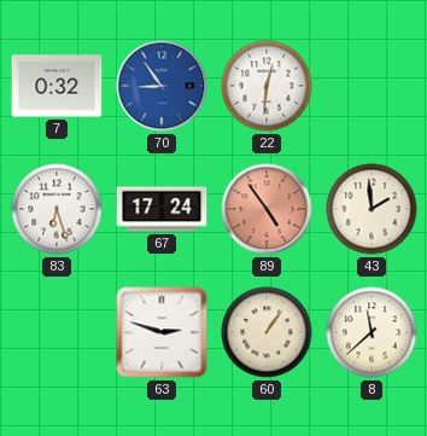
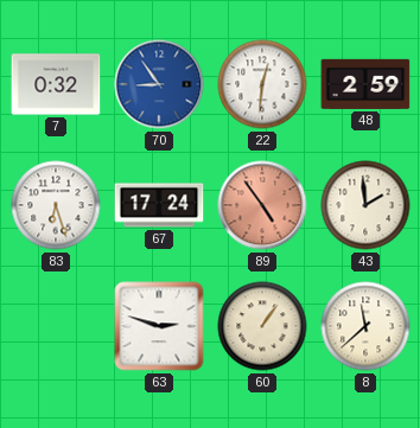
48: none -> 2:59 (365, 84)
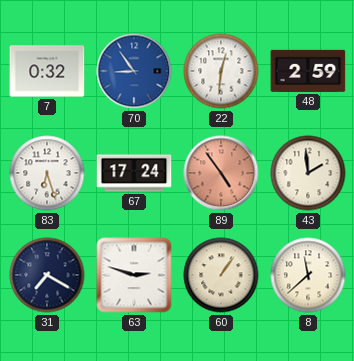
31: none -> 7:20 (47, 275)
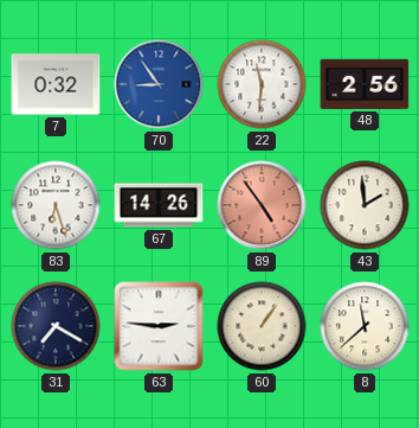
22: 12:31 -> 11:31 (262, 84)
48: 2:59 -> 2:56 (365, 84)
67: 17:24 -> 14:26 (159, 205)
63: 2:48 -> 2:46 (159, 326)
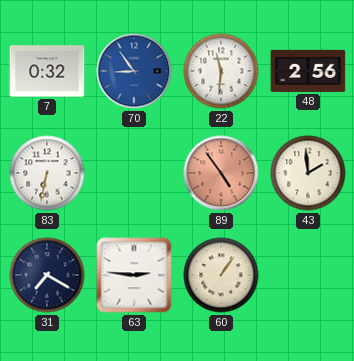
83: 6:27 -> 6:32 (47, 173)
67: 14:26 -> none (159, 205)
8: 11:38 -> none (365, 326)
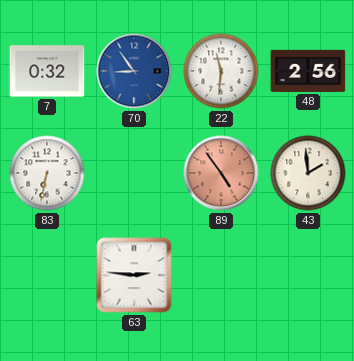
31: 7:20 -> none (47, 275)
60: 1:06 -> none (221, 275)
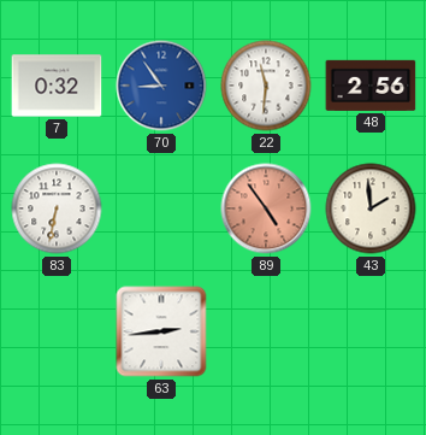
63: 2:46 -> 2:44 (161, 331)
